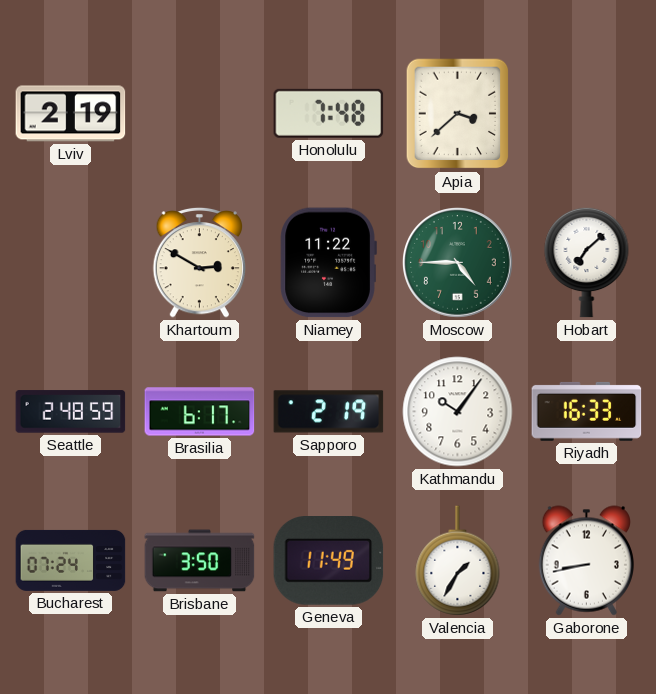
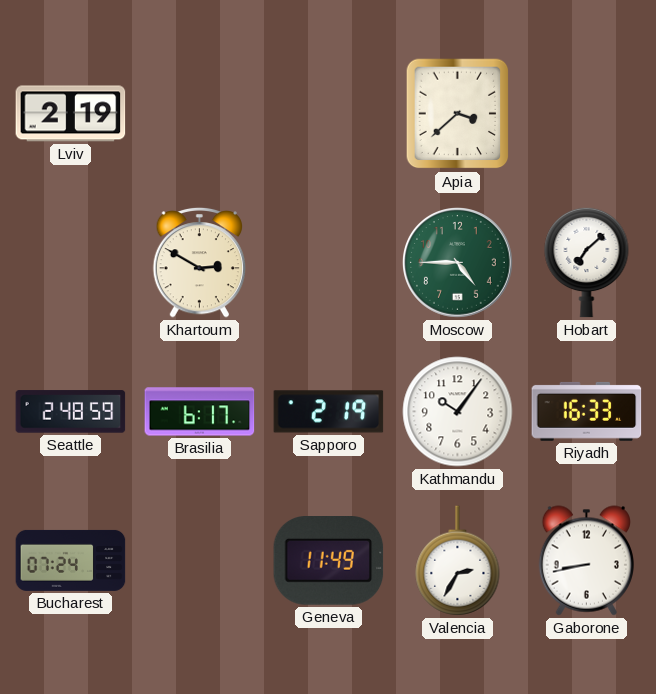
Honolulu: 7:48 -> none (329, 113)
Niamey: 11:22 -> none (328, 263)
Brisbane: 3:50 -> none (200, 561)
Valencia: 1:35 -> 2:35 (458, 561)
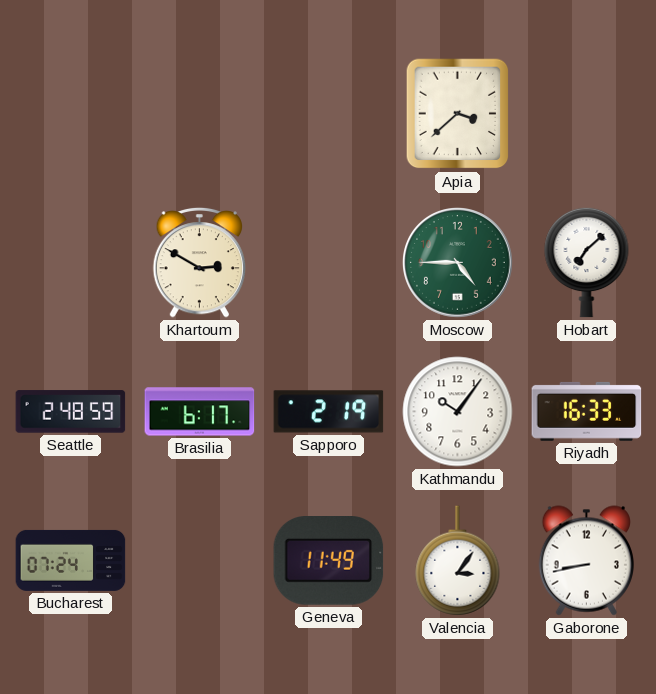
Lviv: 2:19 -> none (71, 114)
Valencia: 2:35 -> 3:06 (458, 561)
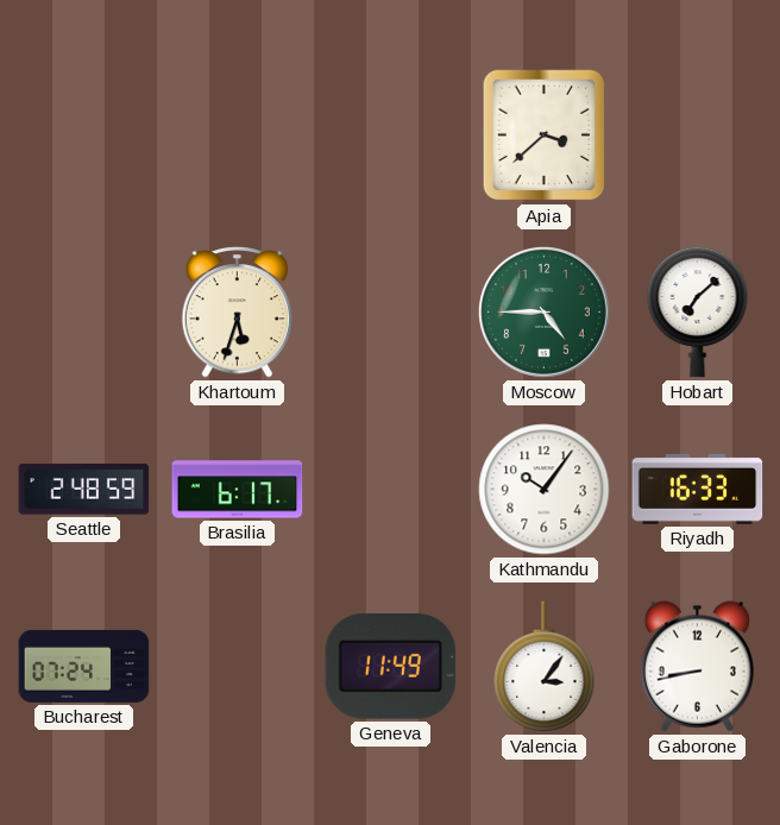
Khartoum: 2:50 -> 5:33 (237, 311)
Sapporo: 2:19 -> none (329, 412)
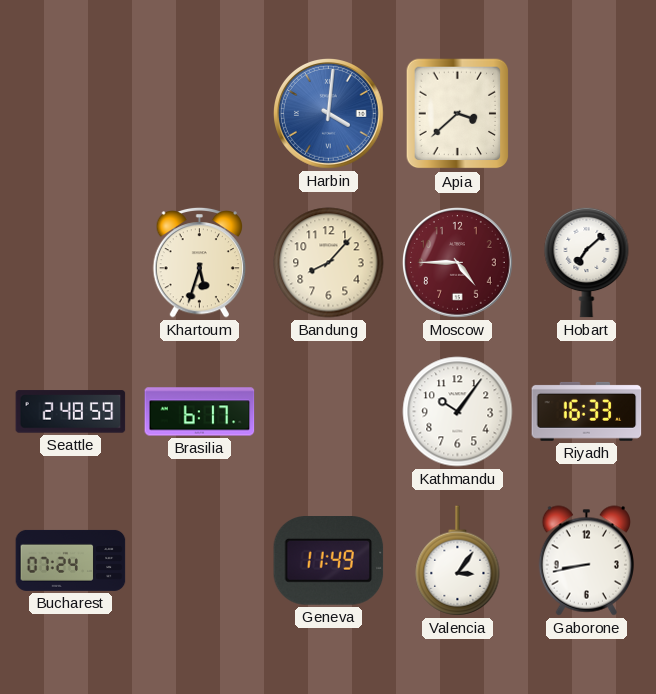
Harbin: none -> 4:01 (329, 114)
Bandung: none -> 8:07 (329, 263)
Moscow dial: green -> burgundy (458, 263)
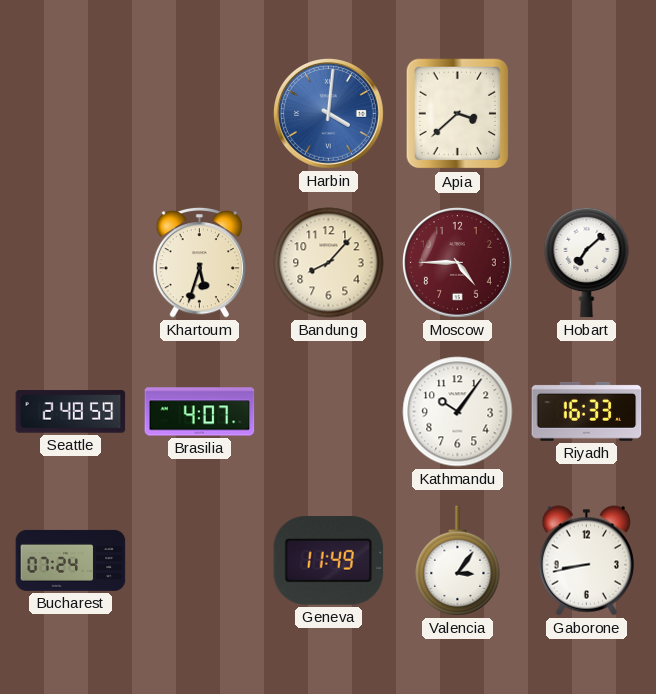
Brasilia: 6:17 -> 4:07 (200, 412)
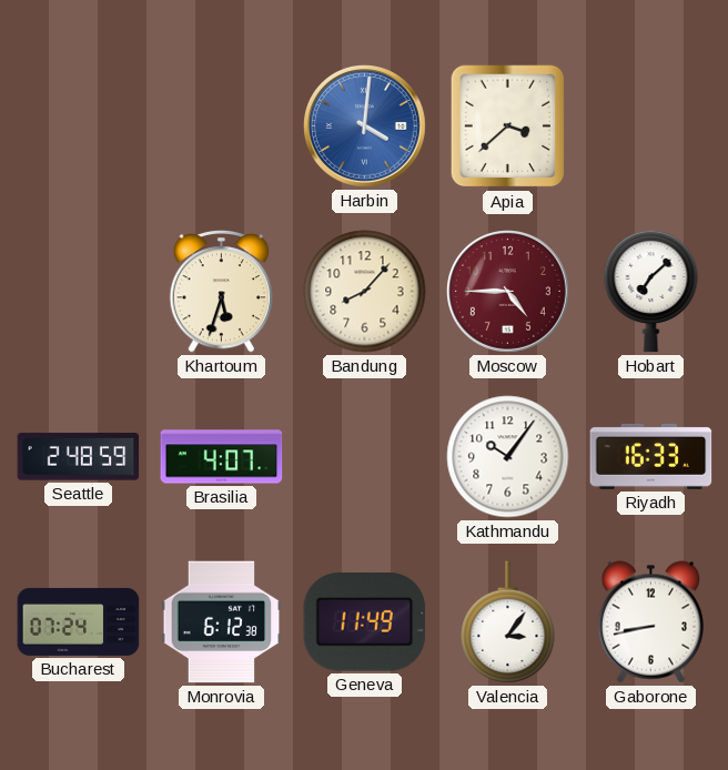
Monrovia: none -> 6:12 (222, 622)
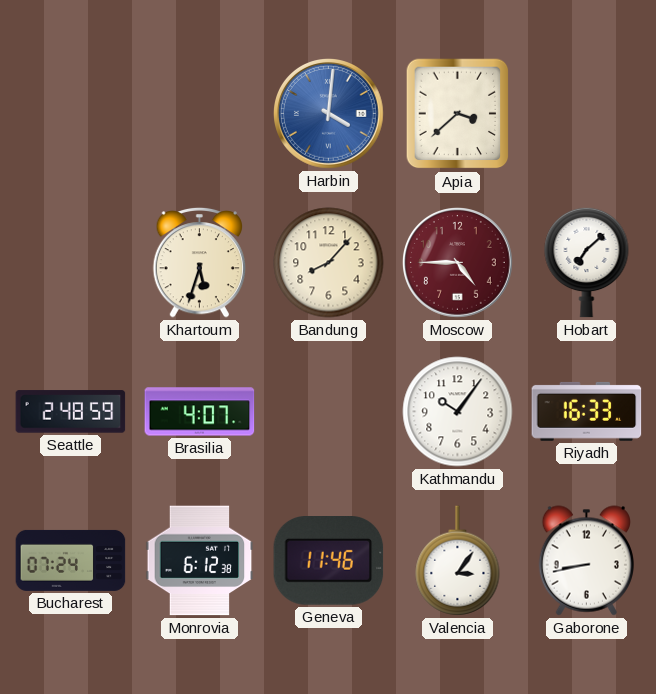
Geneva: 11:49 -> 11:46 (329, 561)
